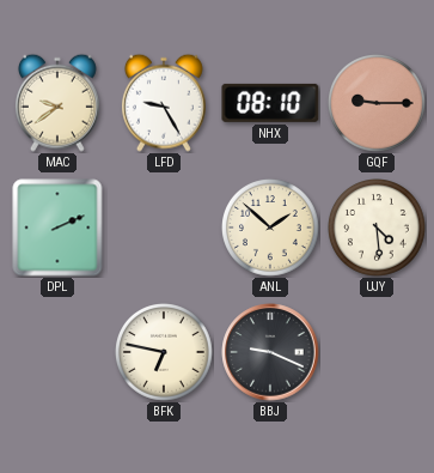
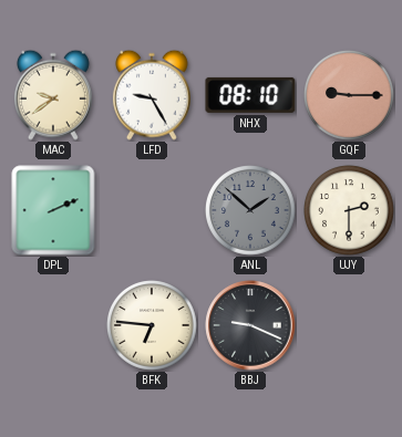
ANL dial: cream -> grey (251, 211)
UJY: 4:29 -> 2:30 (350, 211)
BFK: 6:47 -> 6:46 (153, 326)
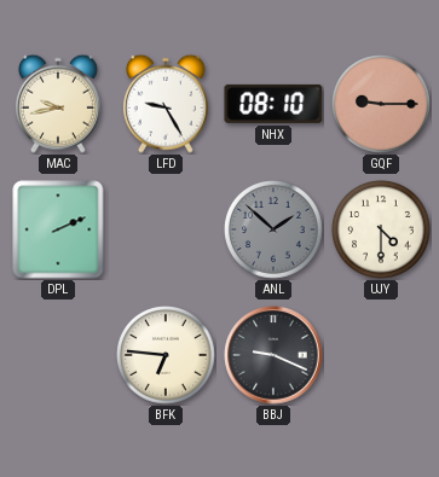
MAC: 9:39 -> 9:43 (58, 104)
UJY: 2:30 -> 4:30 (382, 231)
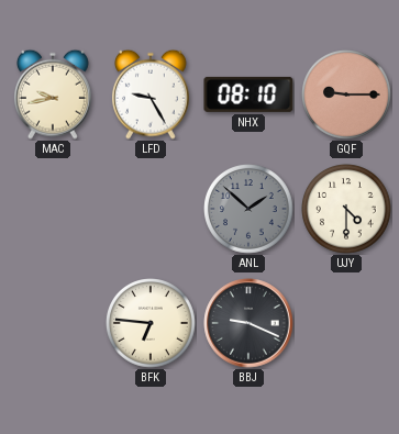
DPL: 2:11 -> none (58, 229)
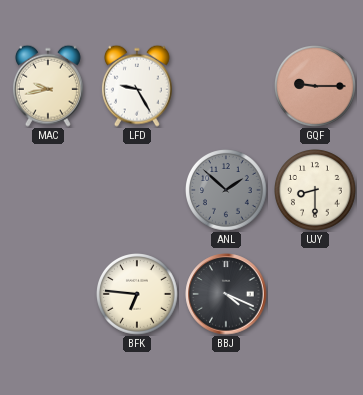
NHX: 08:10 -> none (248, 94)
UJY: 4:30 -> 8:30 (316, 191)
BBJ: 9:19 -> 4:19 (226, 294)
